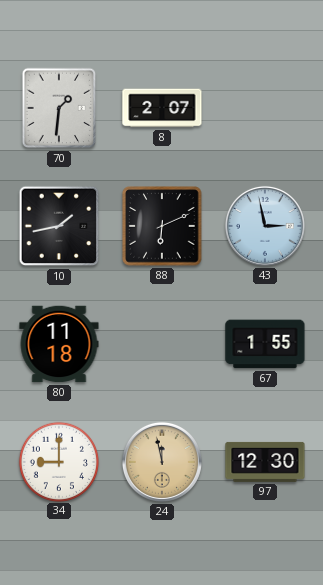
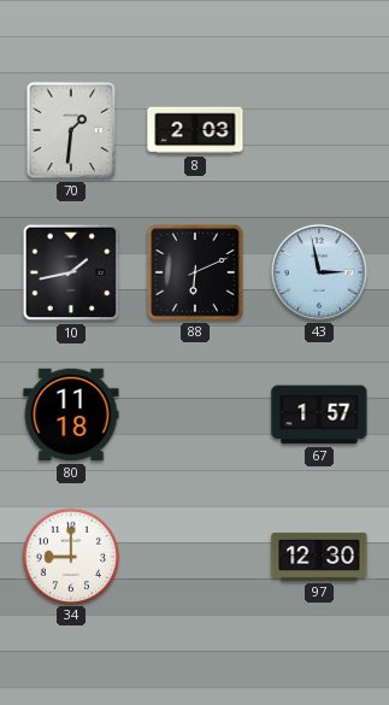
8: 2:07 -> 2:03 (195, 130)
67: 1:55 -> 1:57 (319, 415)
24: 11:58 -> none (162, 462)
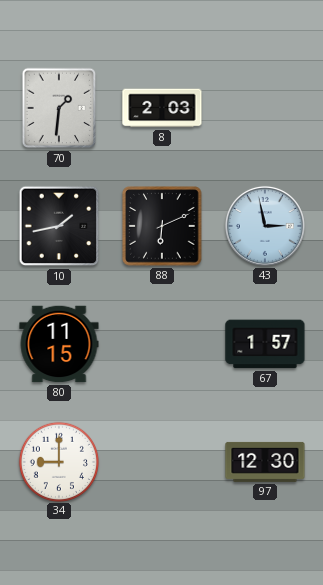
80: 11:18 -> 11:15 (59, 344)
